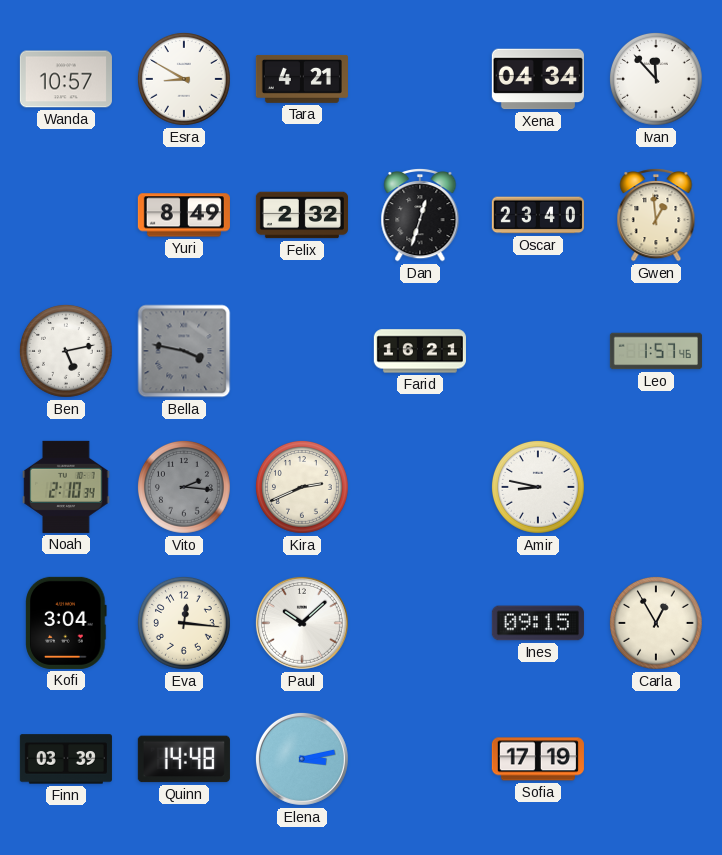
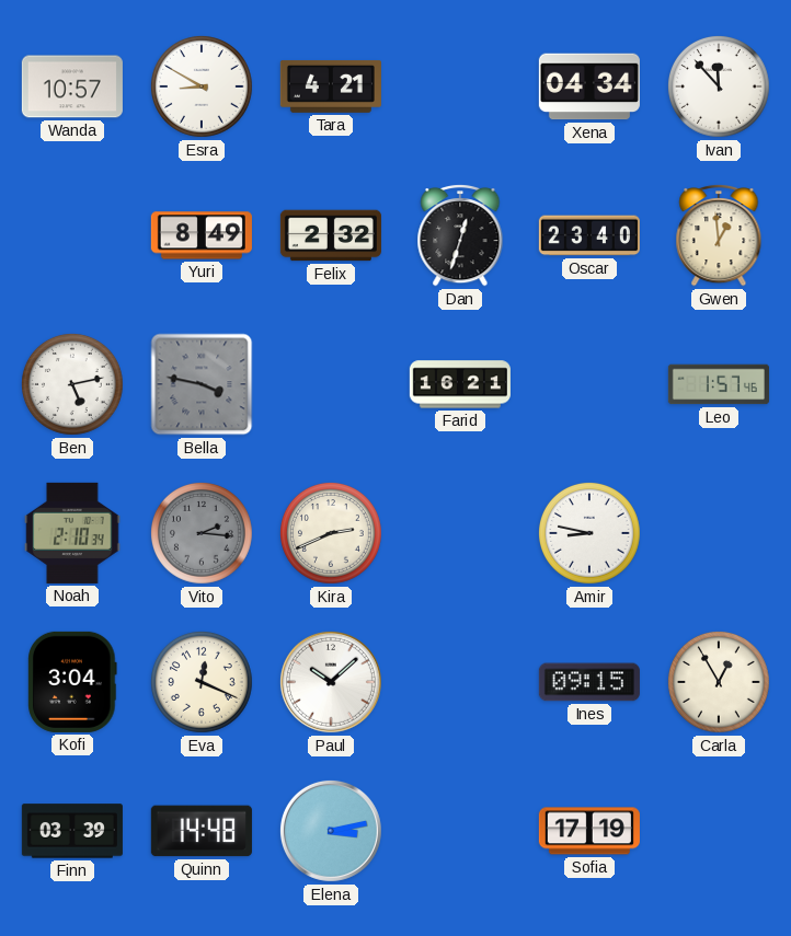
Eva: 12:16 -> 12:19 (203, 683)
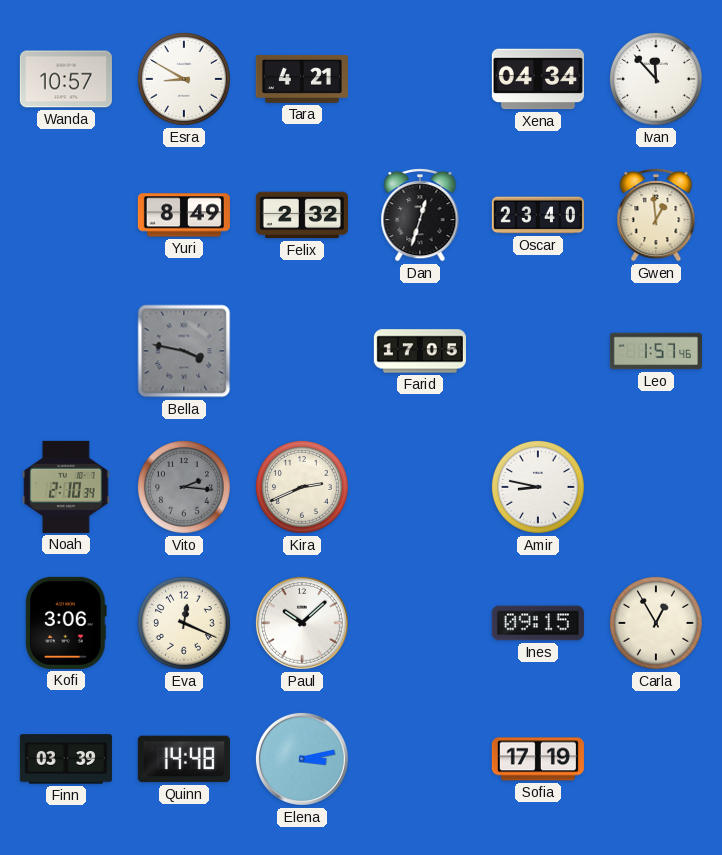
Ben: 5:13 -> none (73, 385)
Farid: 16:21 -> 17:05 (420, 351)
Kofi: 3:04 -> 3:06 (66, 623)
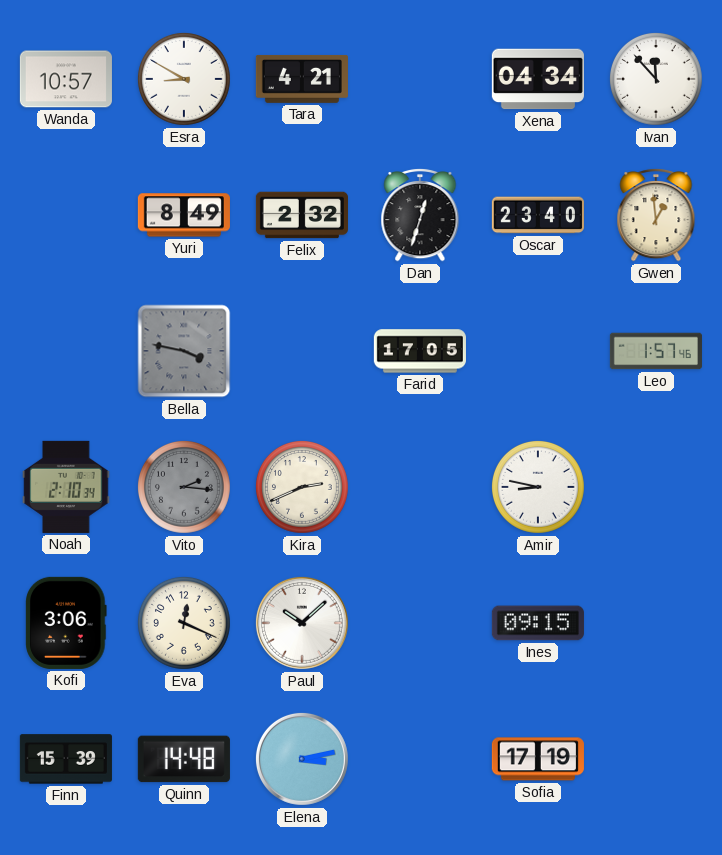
Carla: 12:55 -> none (657, 624)
Finn: 03:39 -> 15:39 (66, 759)
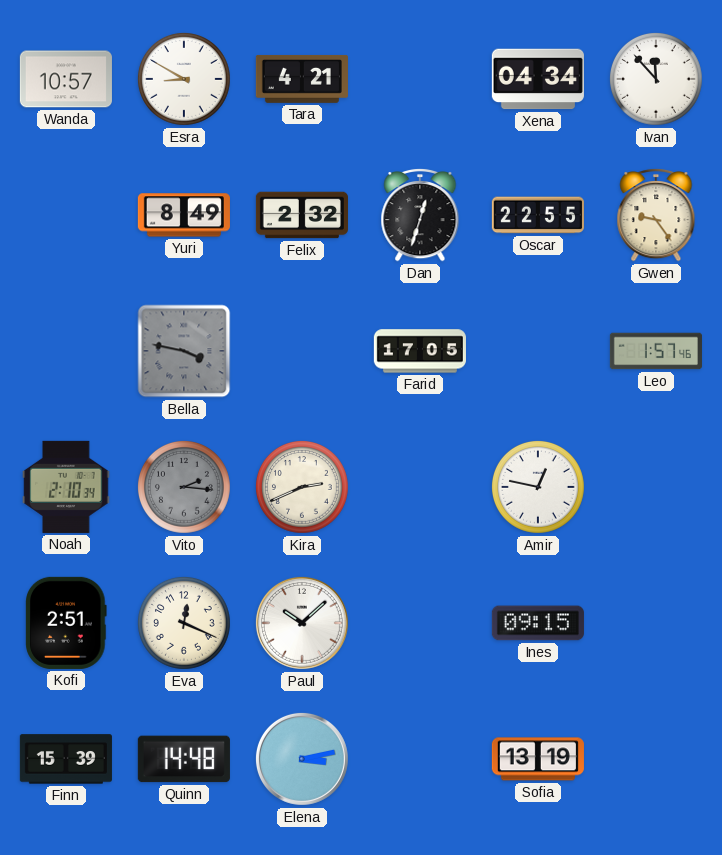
Oscar: 23:40 -> 22:55 (538, 215)
Gwen: 12:59 -> 9:24 (656, 215)
Amir: 8:47 -> 12:47 (539, 488)
Kofi: 3:06 -> 2:51 (66, 623)
Sofia: 17:19 -> 13:19 (538, 759)
